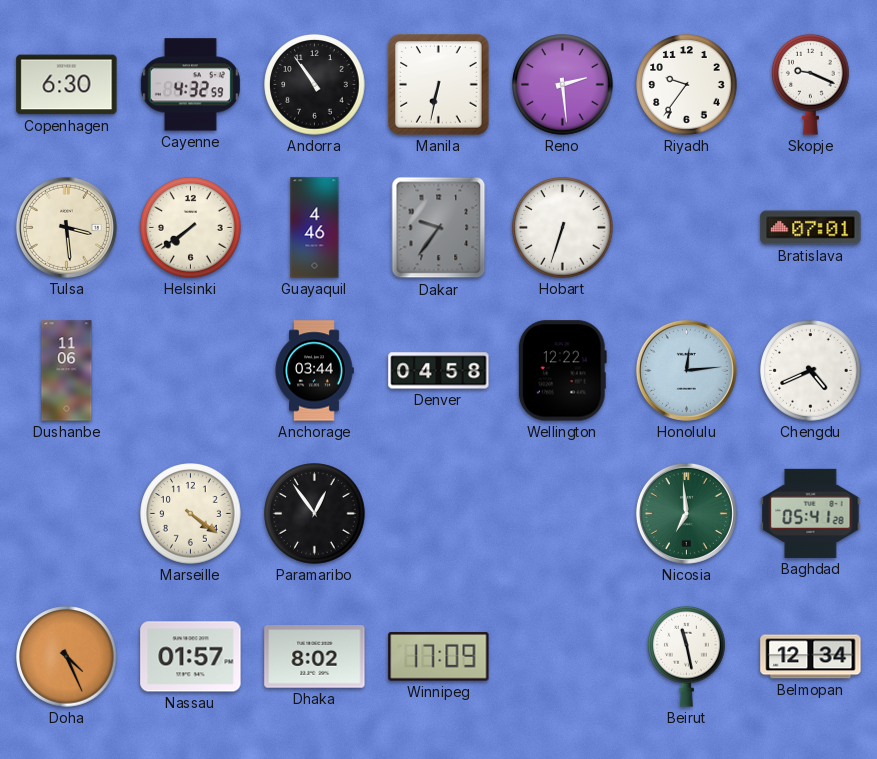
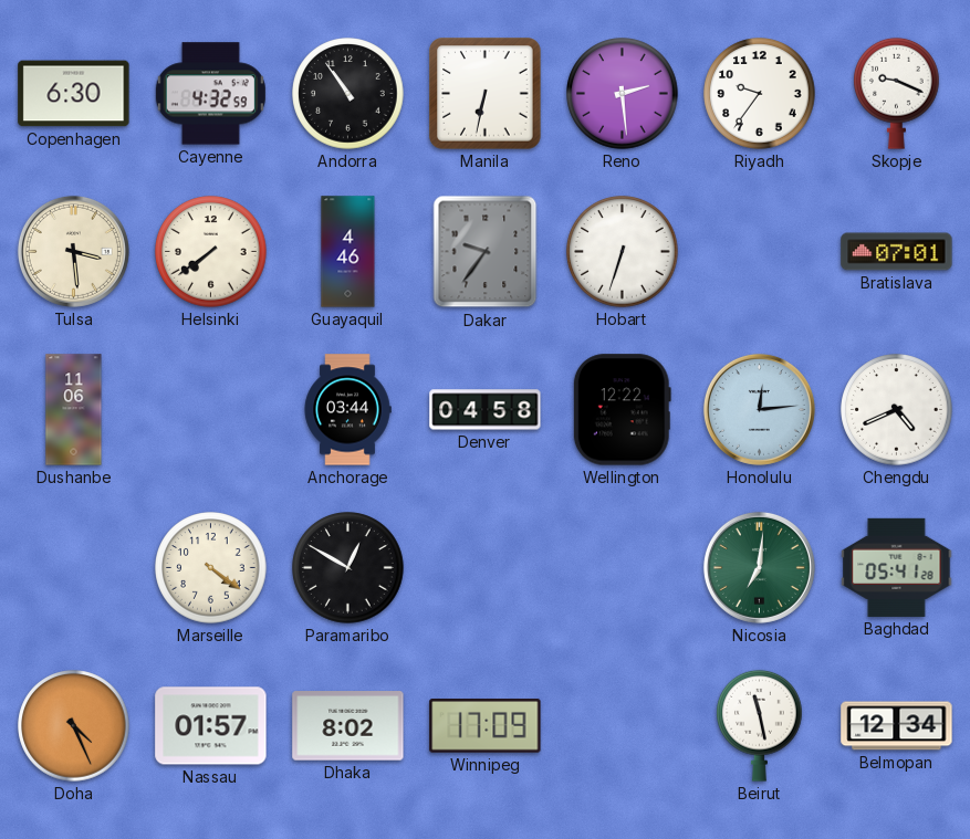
Paramaribo: 12:54 -> 12:50 (348, 568)
Nicosia: 6:59 -> 7:01 (759, 567)
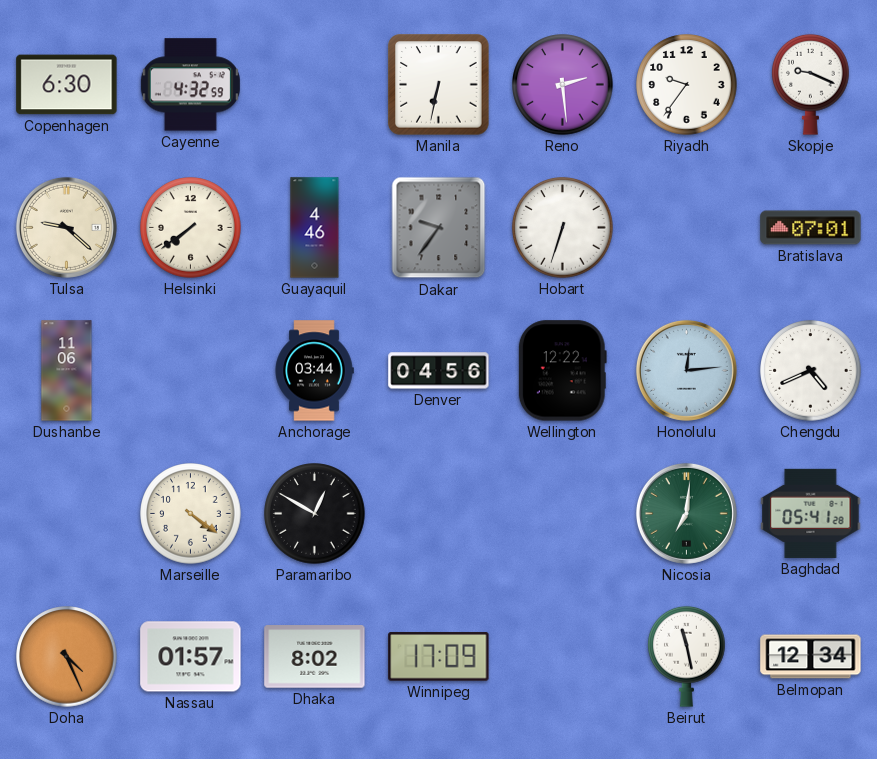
Andorra: 10:54 -> none (348, 94)
Tulsa: 3:29 -> 9:22 (66, 227)
Denver: 04:58 -> 04:56 (439, 371)
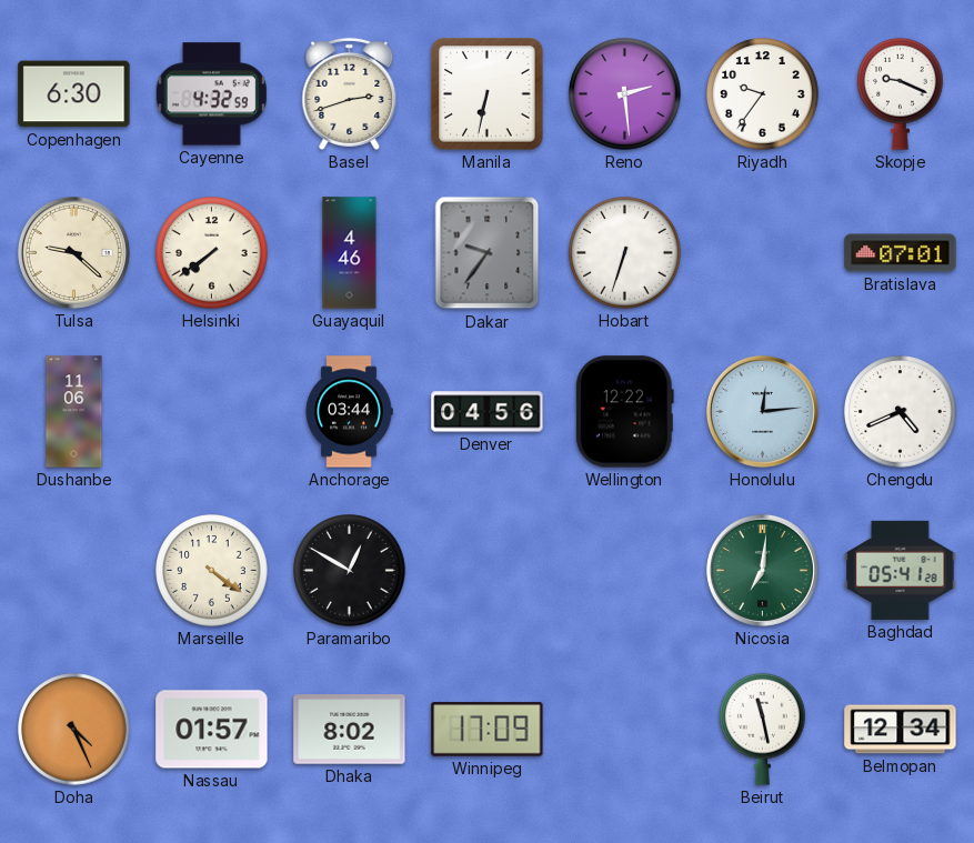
Basel: none -> 2:42 (350, 93)
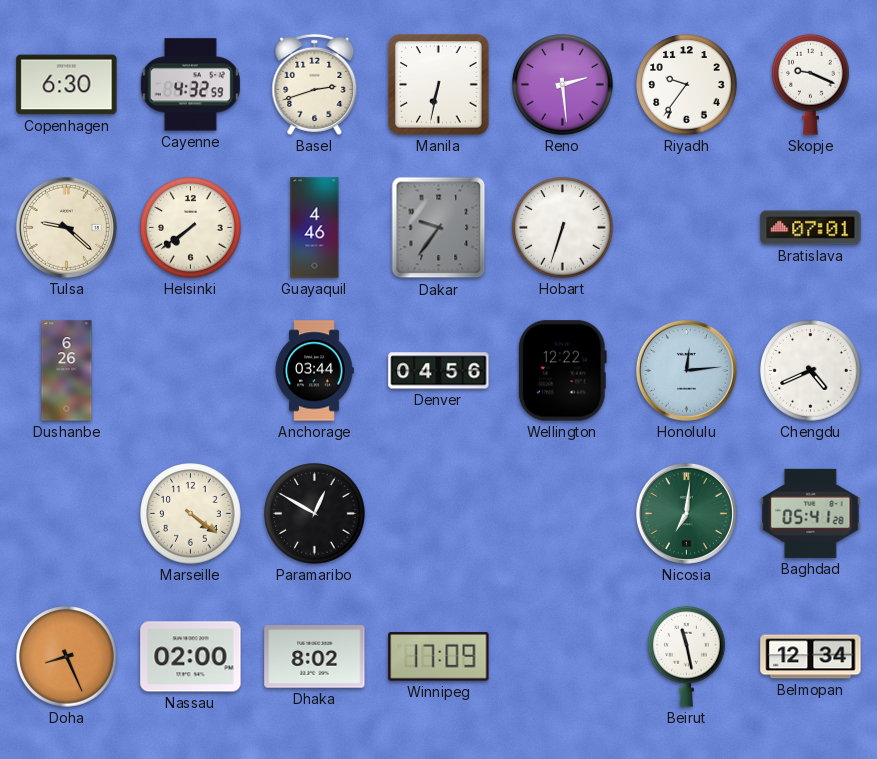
Dushanbe: 11:06 -> 6:26 (67, 371)
Doha: 4:26 -> 8:26 (67, 657)
Nassau: 01:57 -> 02:00 (191, 657)
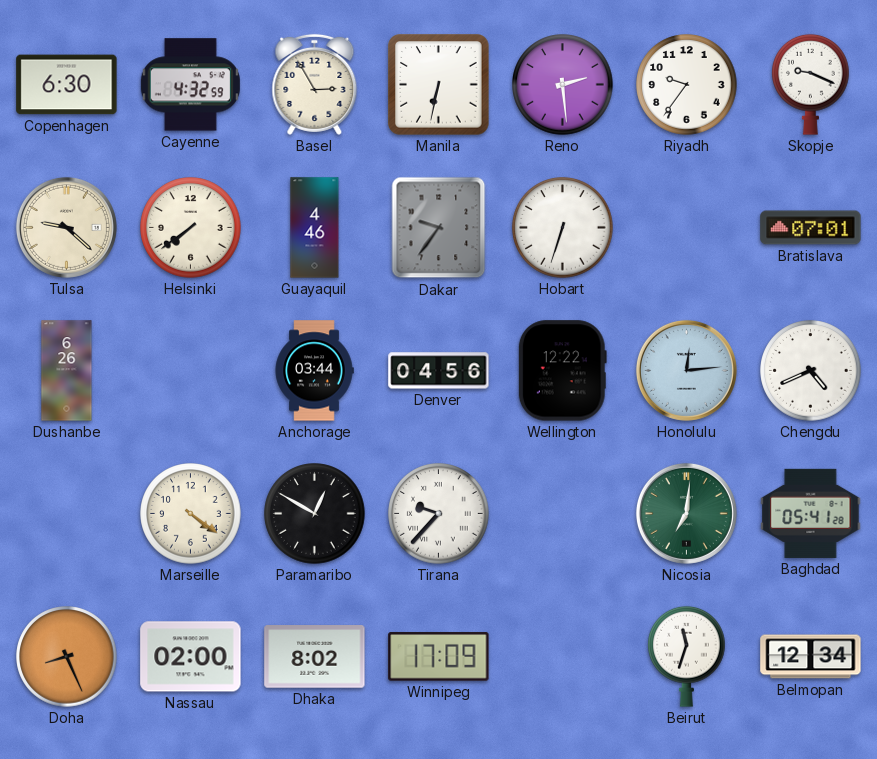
Basel: 2:42 -> 2:55 (315, 84)
Tirana: none -> 9:37 (439, 514)
Beirut: 11:28 -> 11:33 (687, 656)
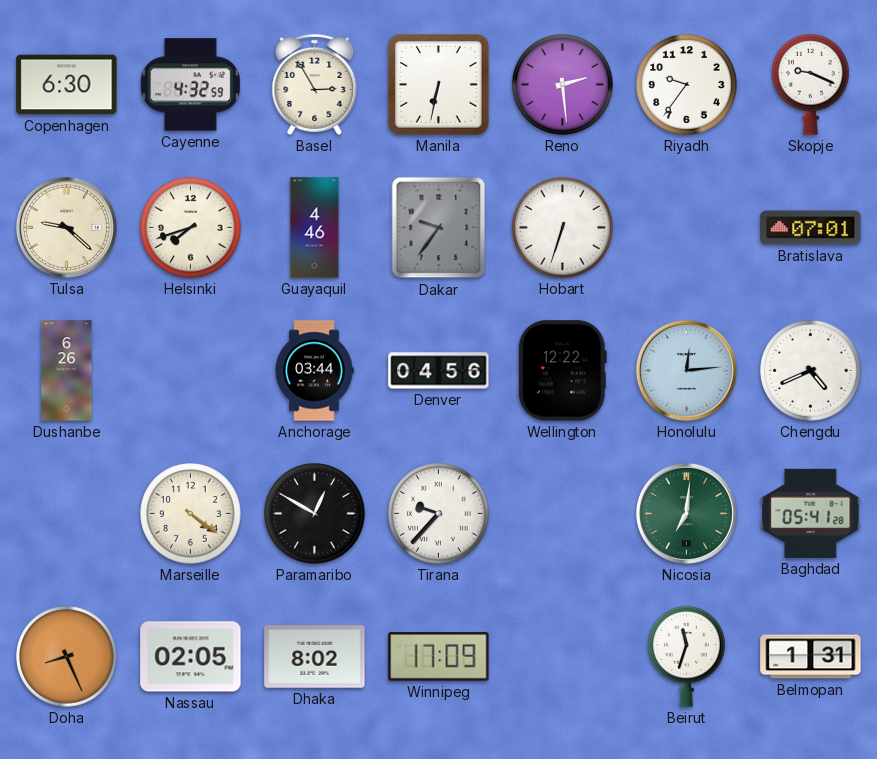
Helsinki: 7:39 -> 7:42 (191, 228)
Nassau: 02:00 -> 02:05 (191, 657)
Belmopan: 12:34 -> 1:31 (811, 657)
